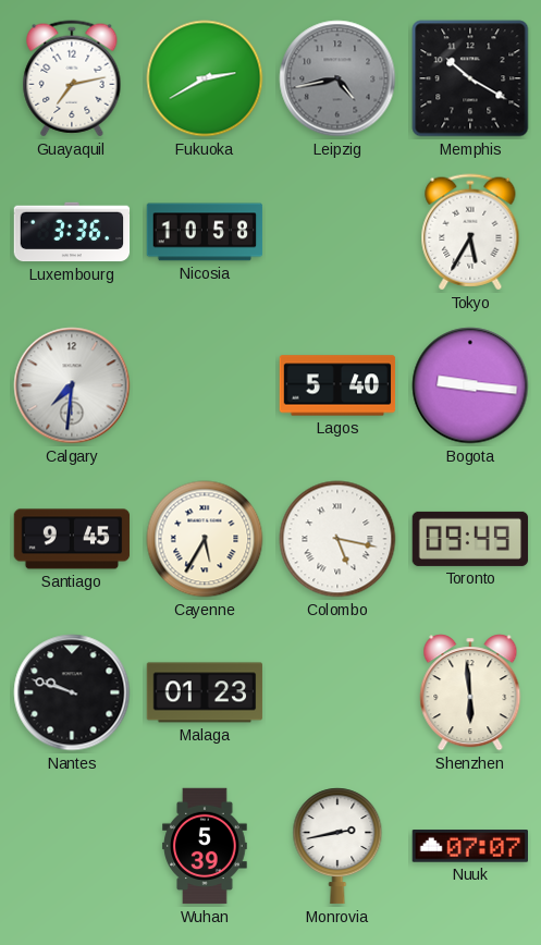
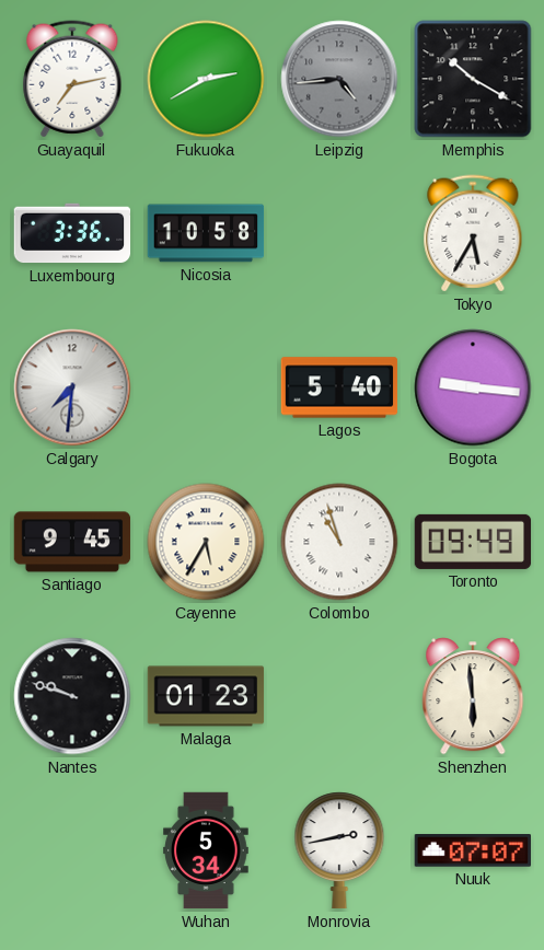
Leipzig: 4:43 -> 4:44 (339, 79)
Colombo: 5:17 -> 10:57 (339, 542)
Wuhan: 5:39 -> 5:34 (206, 850)
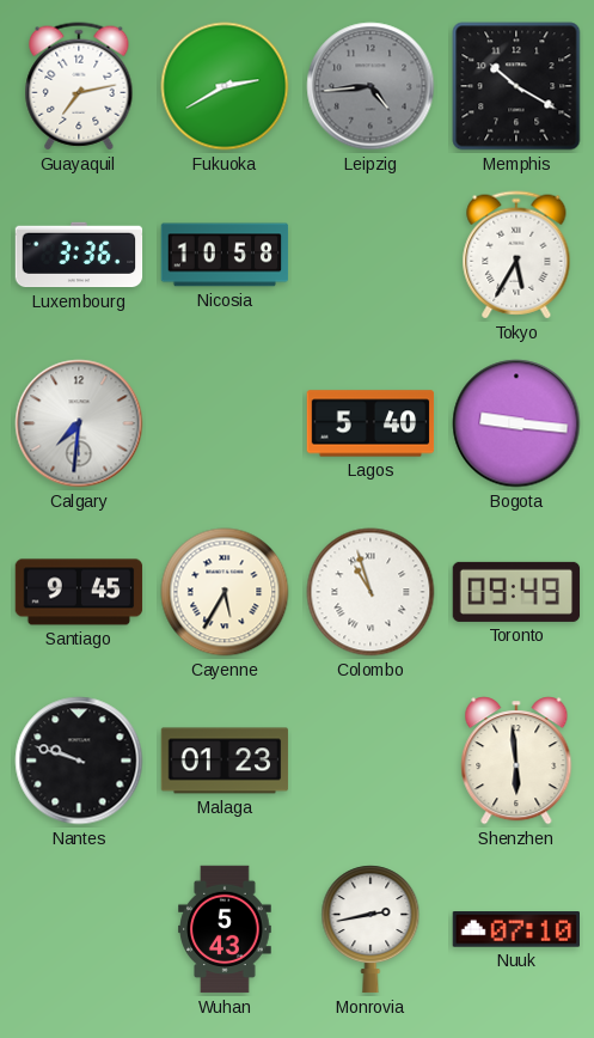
Wuhan: 5:34 -> 5:43 (225, 929)
Nuuk: 07:07 -> 07:10 (515, 930)
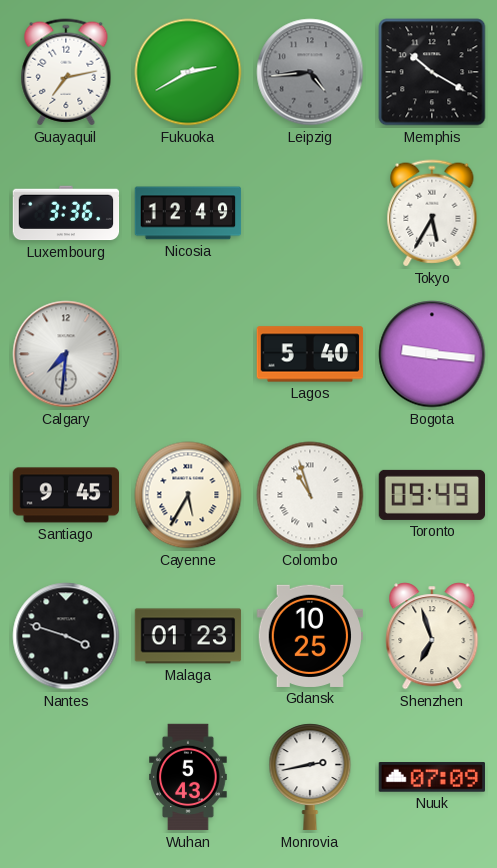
Nicosia: 10:58 -> 12:49 (188, 213)
Nantes: 9:48 -> 3:48 (66, 636)
Gdansk: none -> 10:25 (309, 636)
Shenzhen: 5:59 -> 6:57 (432, 636)
Nuuk: 07:10 -> 07:09 (431, 778)
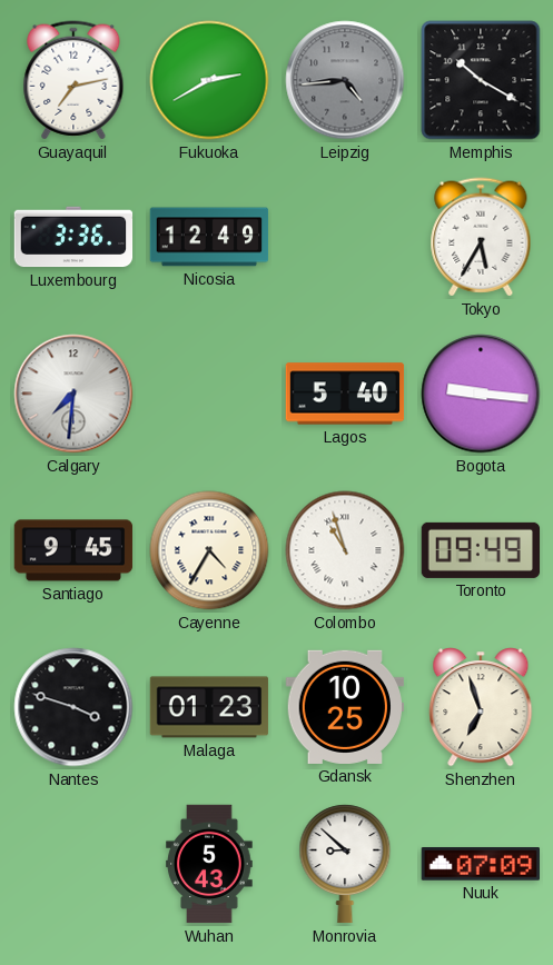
Cayenne: 5:35 -> 4:35 (209, 550)
Monrovia: 2:43 -> 8:52 (345, 864)
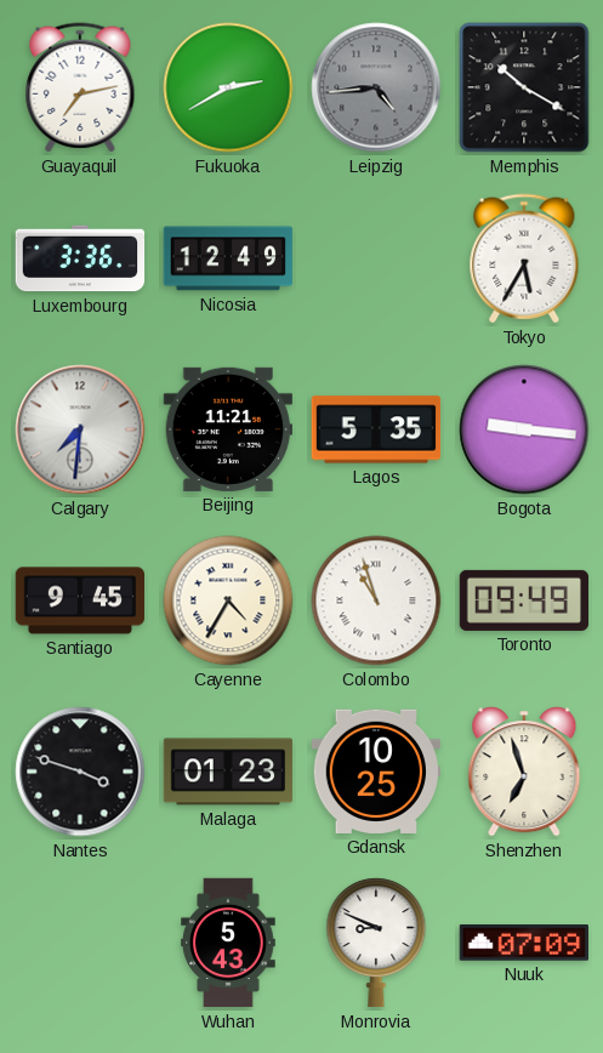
Beijing: none -> 11:21 (227, 429)
Lagos: 5:40 -> 5:35 (376, 429)
Monrovia: 8:52 -> 8:49 (376, 943)
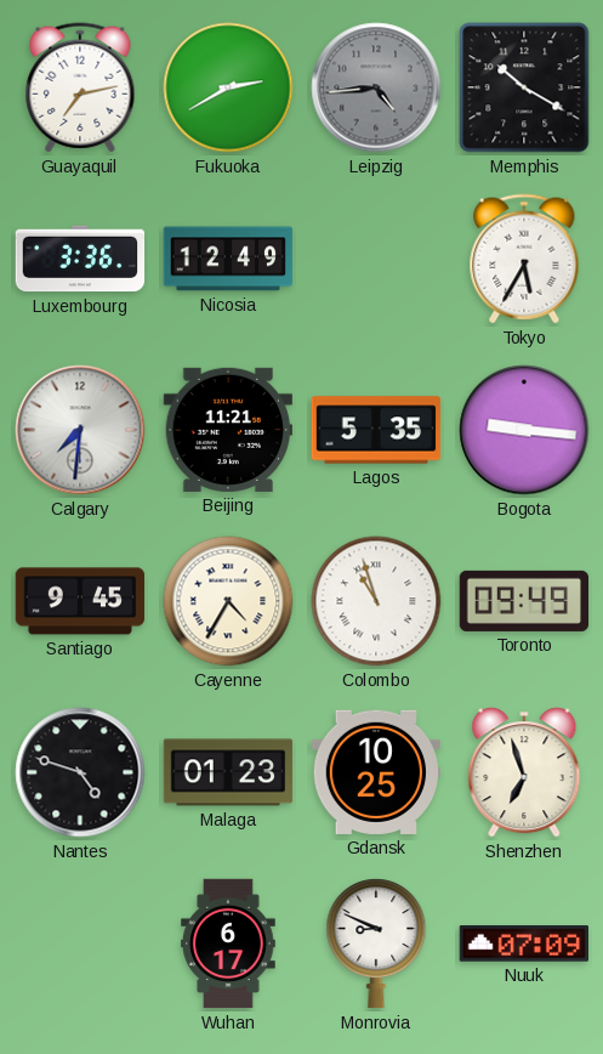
Nantes: 3:48 -> 4:48 (80, 772)
Wuhan: 5:43 -> 6:17 (228, 943)
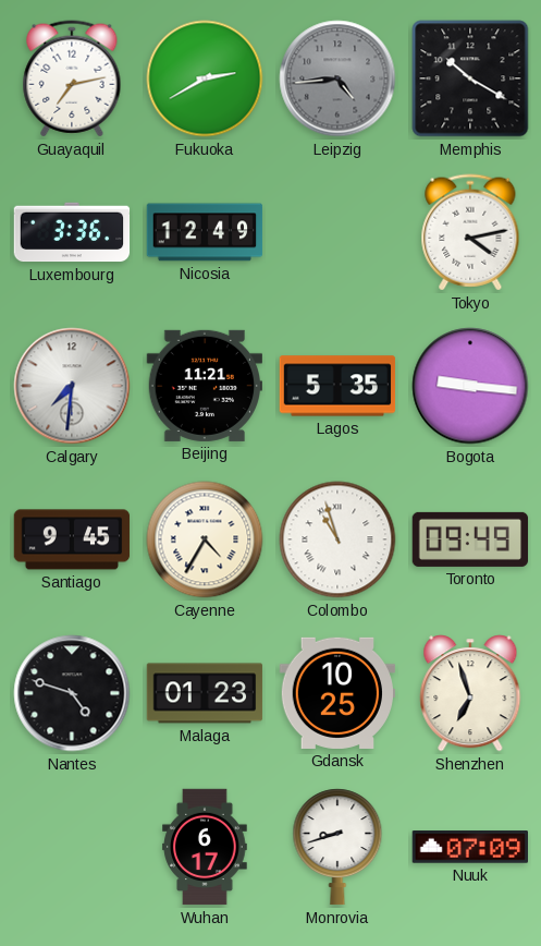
Tokyo: 5:35 -> 4:13 (470, 232)
Monrovia: 8:49 -> 8:42 (337, 847)
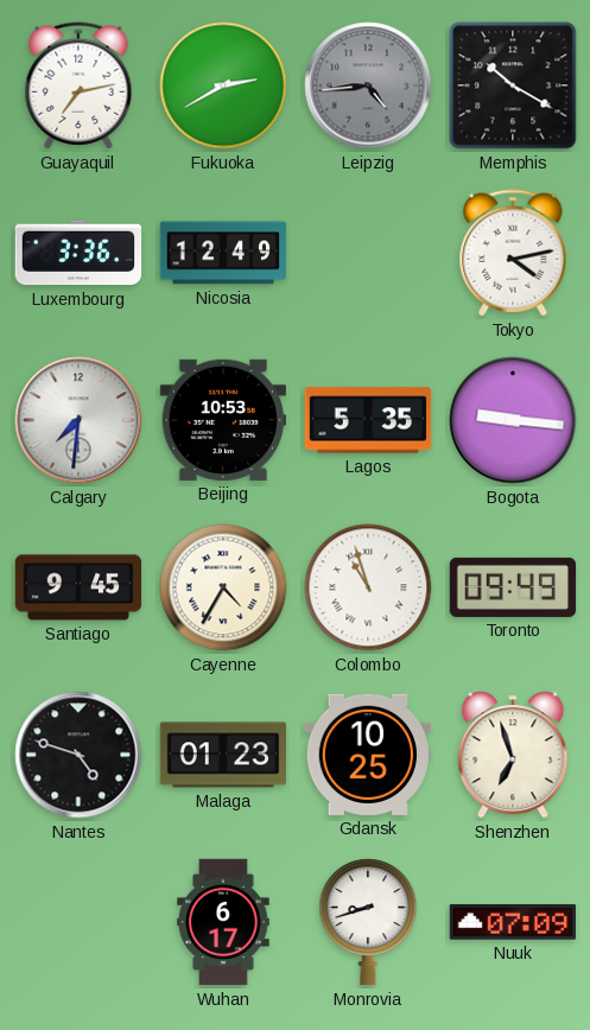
Beijing: 11:21 -> 10:53 (222, 420)
